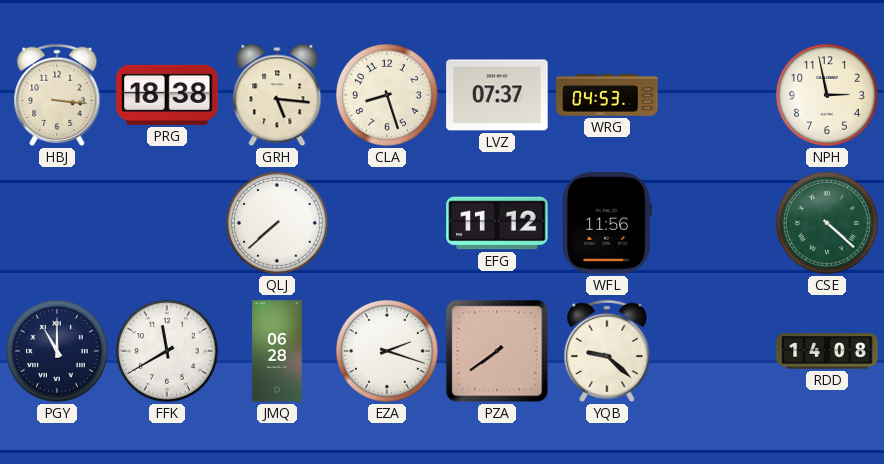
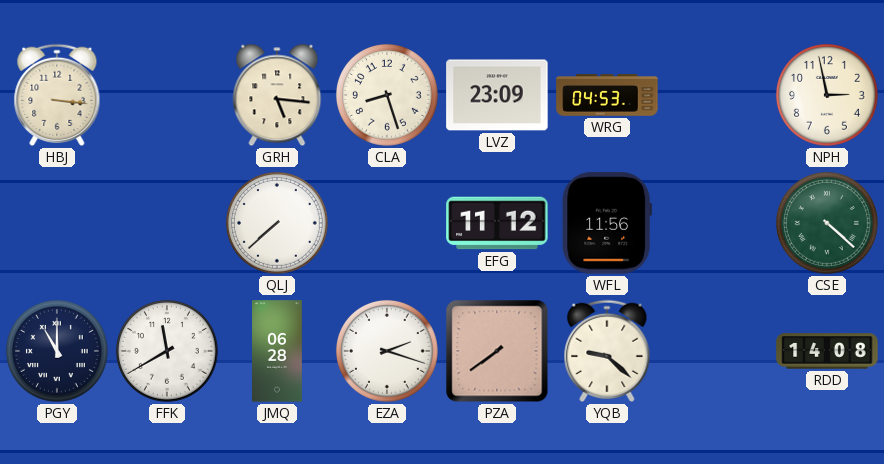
PRG: 18:38 -> none (167, 95)
LVZ: 07:37 -> 23:09 (497, 95)
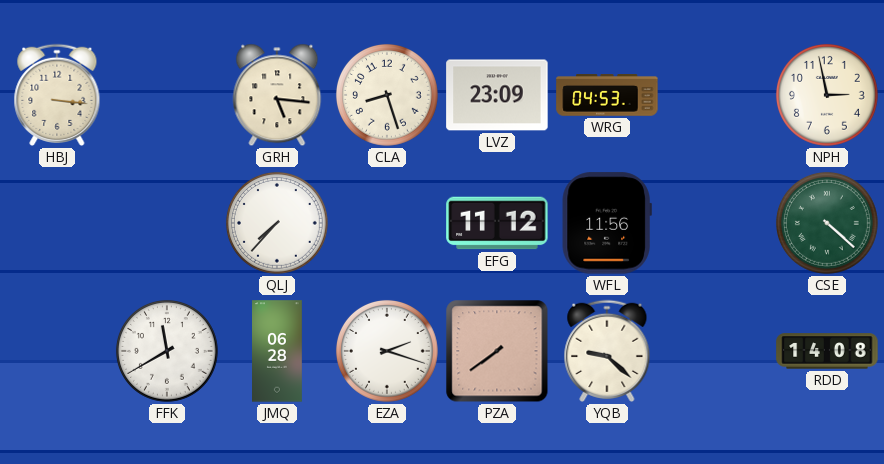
QLJ: 7:38 -> 7:37 (277, 223)
PGY: 11:00 -> none (57, 351)
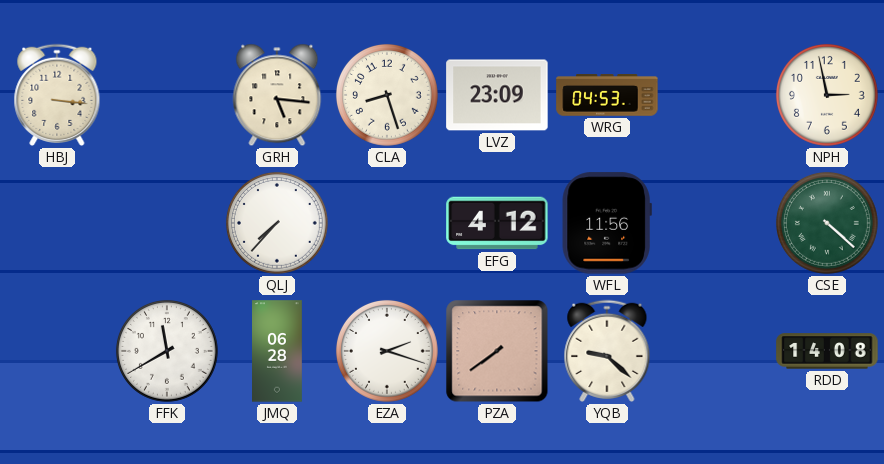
EFG: 11:12 -> 4:12 (497, 223)
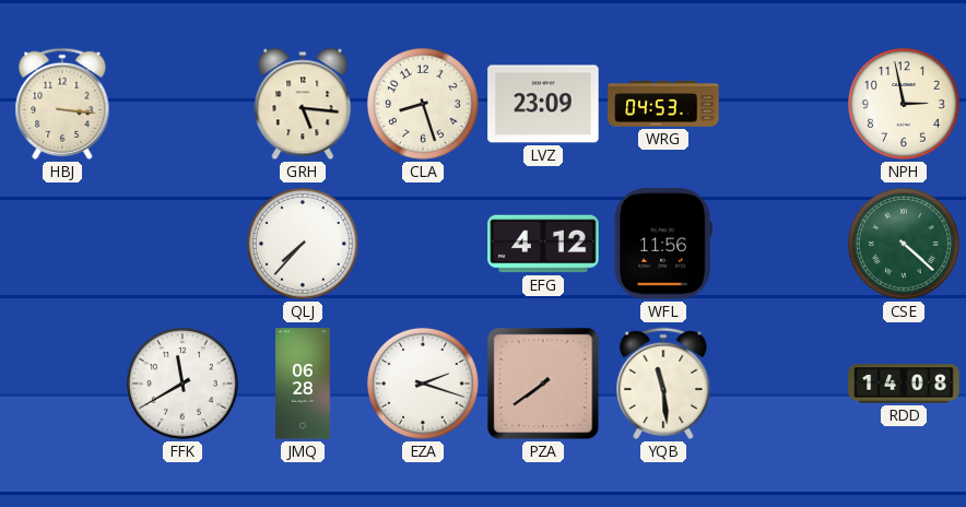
YQB: 9:22 -> 11:29 (663, 384)
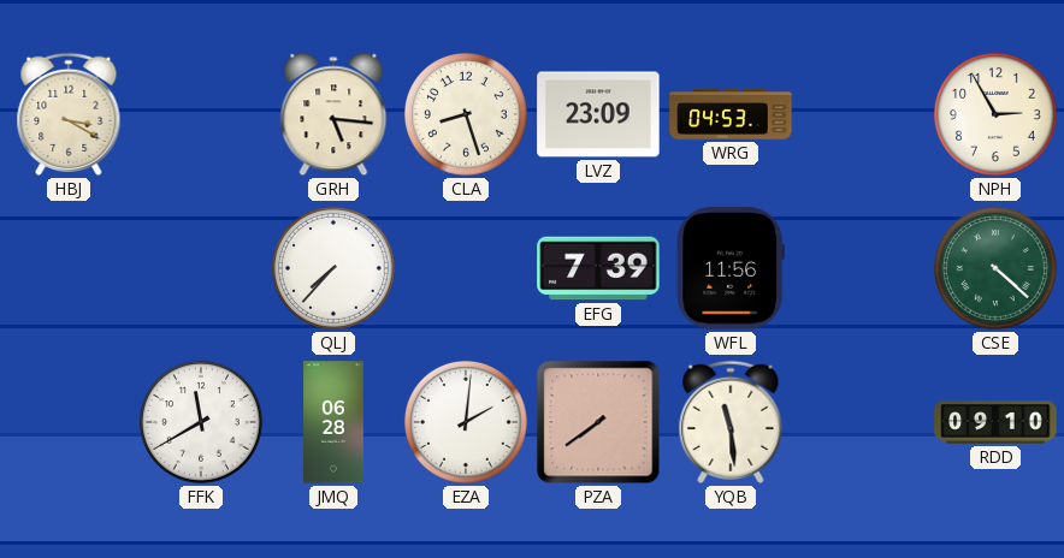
HBJ: 3:16 -> 3:20 (69, 114)
NPH: 2:58 -> 2:55 (995, 114)
EFG: 4:12 -> 7:39 (598, 268)
EZA: 2:18 -> 2:01 (466, 422)
RDD: 14:08 -> 09:10 (995, 422)
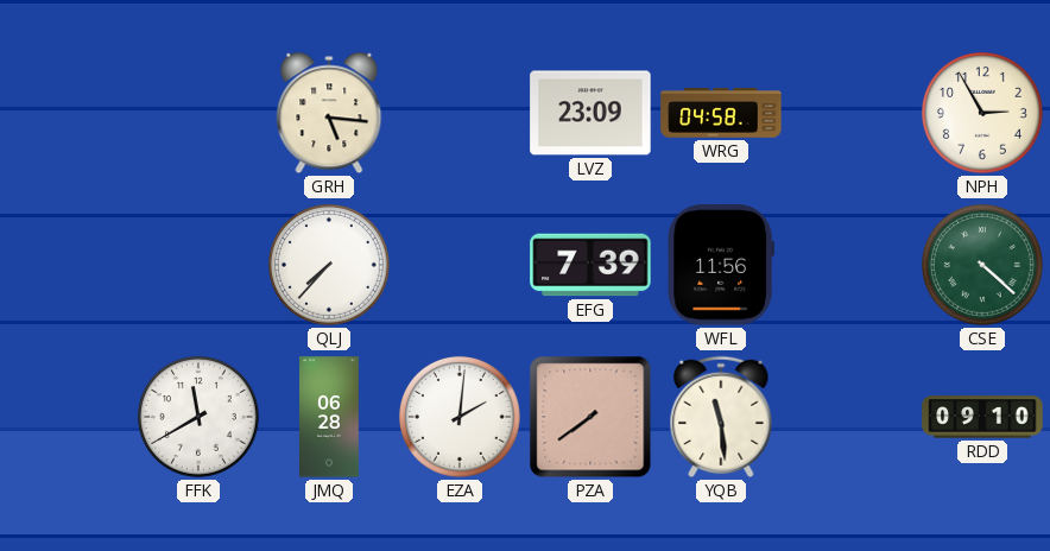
HBJ: 3:20 -> none (69, 114)
CLA: 8:27 -> none (466, 114)
WRG: 04:53 -> 04:58 (721, 113)
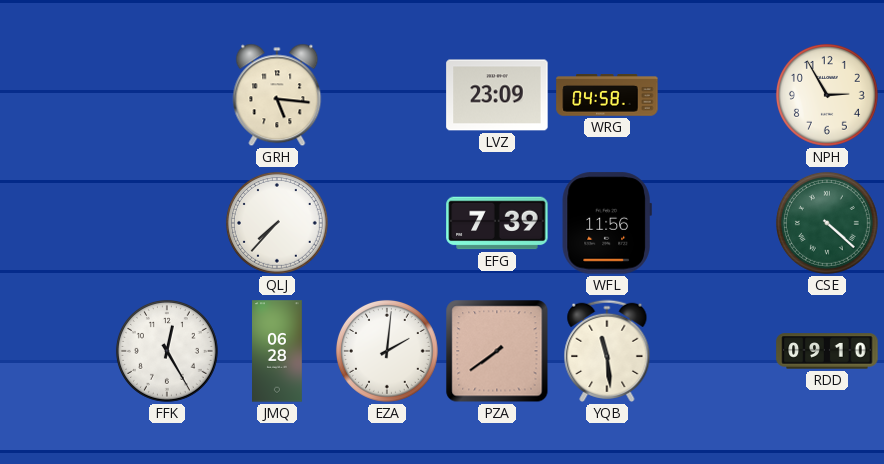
FFK: 11:40 -> 12:25 (167, 351)
